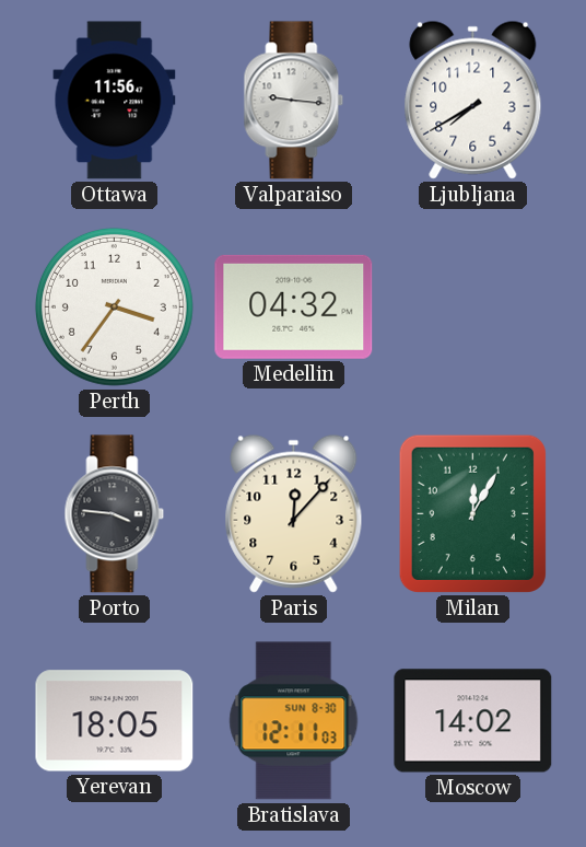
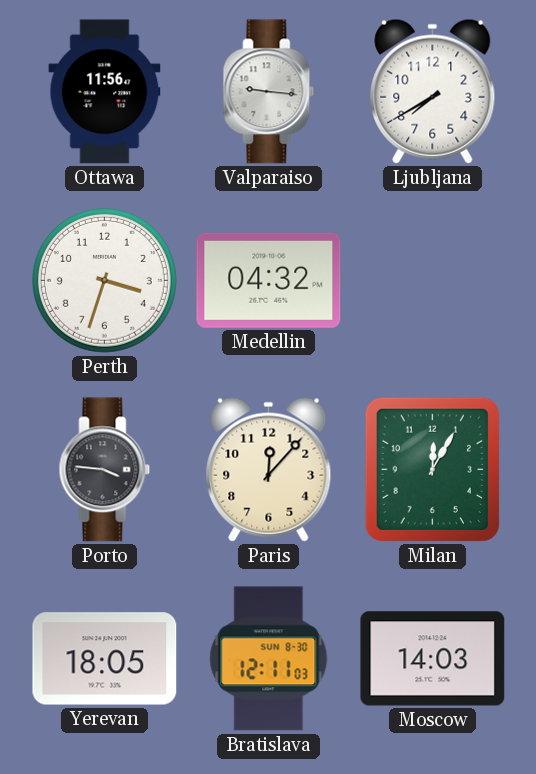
Perth: 3:36 -> 3:33 (104, 280)
Moscow: 14:02 -> 14:03 (433, 659)
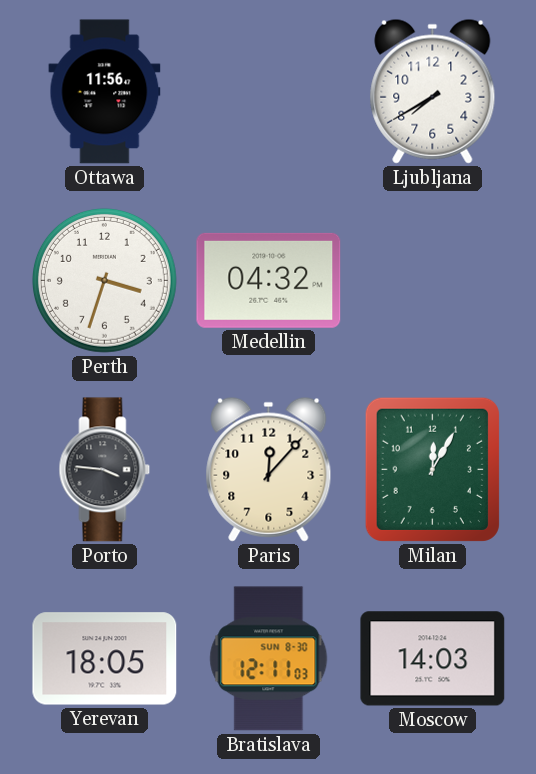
Valparaiso: 9:16 -> none (269, 92)
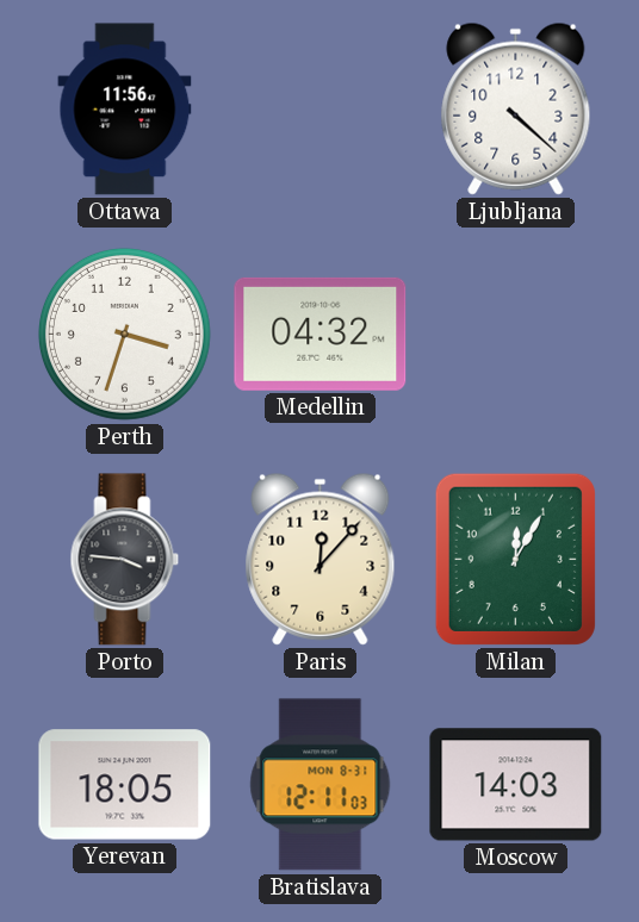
Ljubljana: 7:40 -> 4:22 (516, 108)
Bratislava date: SUN 8-30 -> MON 8-31 (321, 785)
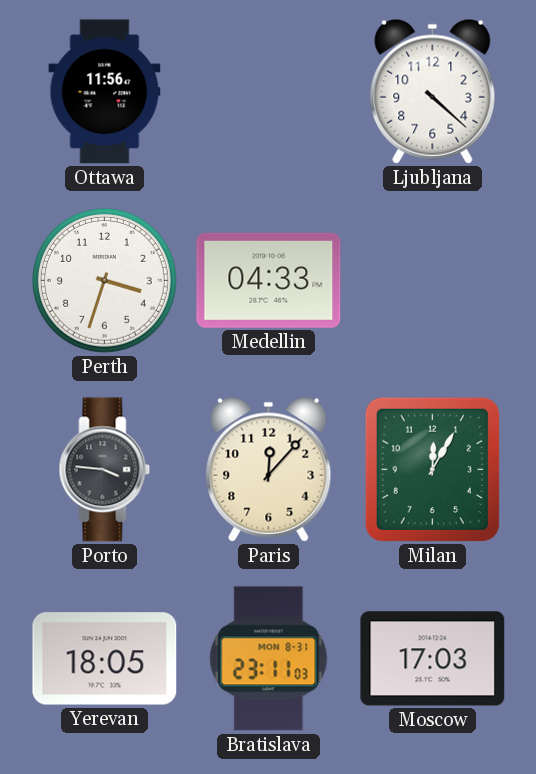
Medellin: 04:32 -> 04:33 (269, 280)
Bratislava: 12:11 -> 23:11 (269, 659)
Moscow: 14:03 -> 17:03 (433, 659)
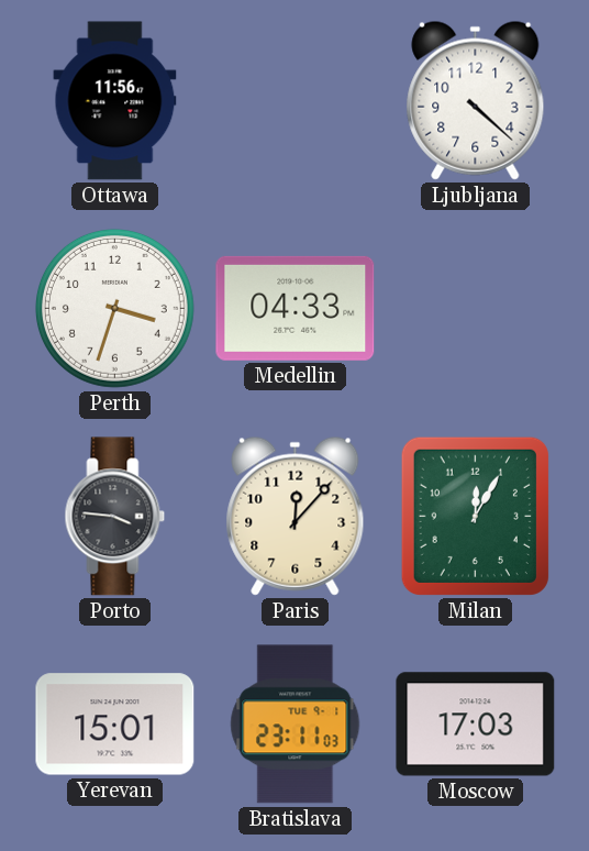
Yerevan: 18:05 -> 15:01 (115, 725)
Bratislava date: MON 8-31 -> TUE 9-1 (296, 725)
